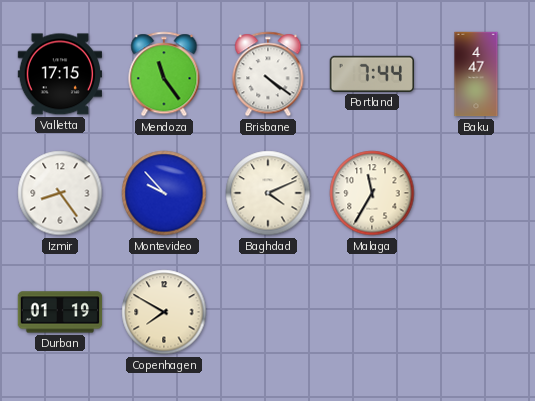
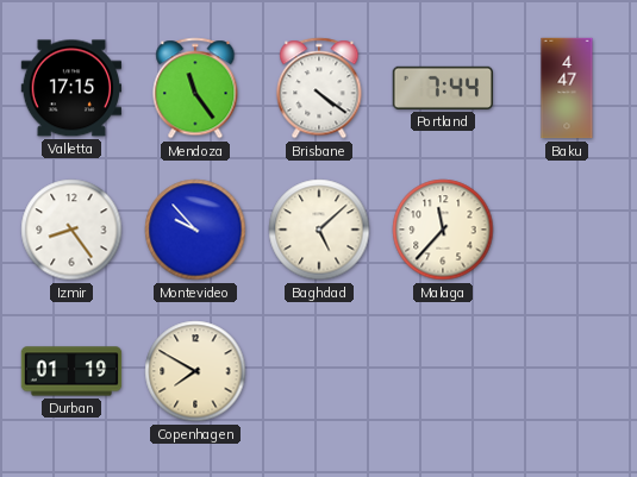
Baghdad: 4:11 -> 5:08 (319, 230)
Malaga: 11:35 -> 11:37 (443, 230)
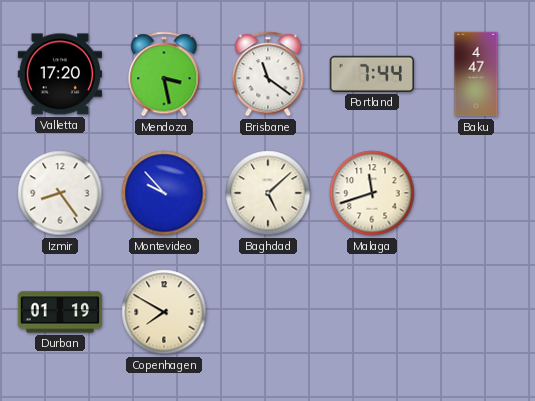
Valletta: 17:15 -> 17:20 (60, 74)
Mendoza: 11:24 -> 3:28 (164, 74)
Brisbane: 4:21 -> 11:21 (268, 74)
Malaga: 11:37 -> 11:42 (372, 193)
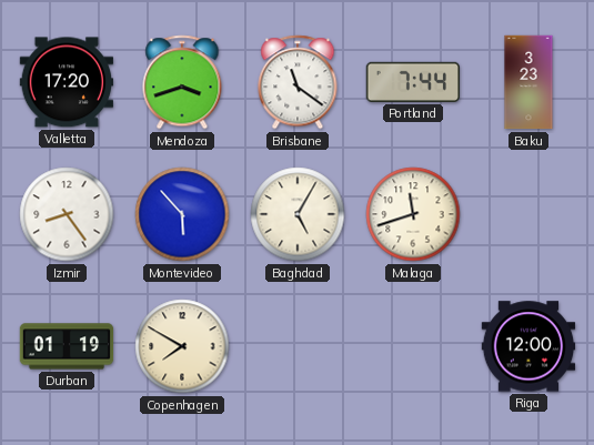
Mendoza: 3:28 -> 3:42 (182, 82)
Baku: 4:47 -> 3:23 (528, 82)
Montevideo: 9:53 -> 5:53 (182, 214)
Baghdad: 5:08 -> 5:05 (298, 214)
Riga: none -> 12:00 (528, 346)
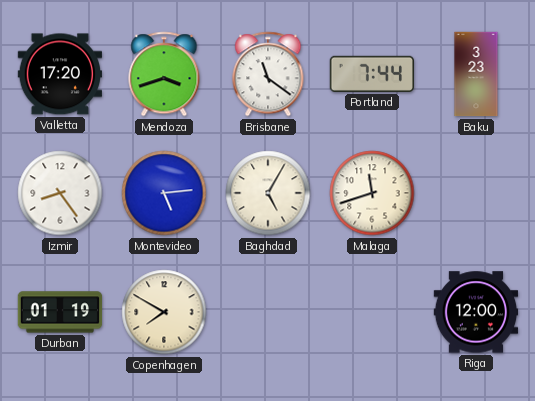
Montevideo: 5:53 -> 5:14 (164, 193)
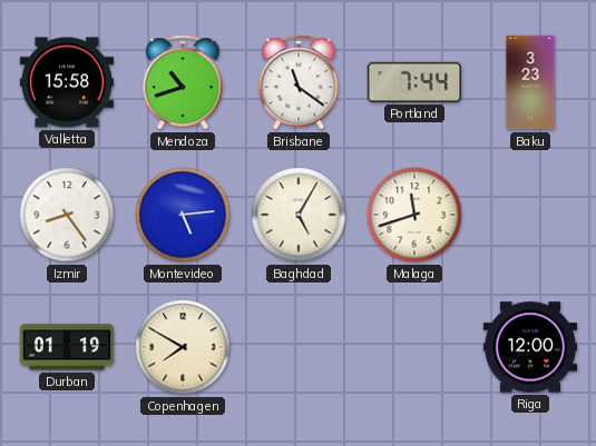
Valletta: 17:20 -> 15:58 (67, 82)
Mendoza: 3:42 -> 10:42 (183, 82)
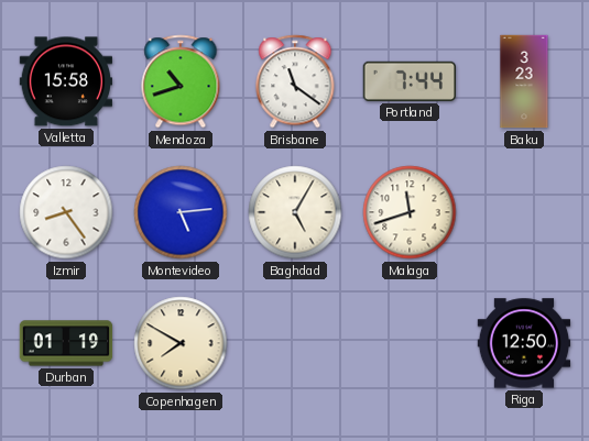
Riga: 12:00 -> 12:50 (524, 343)
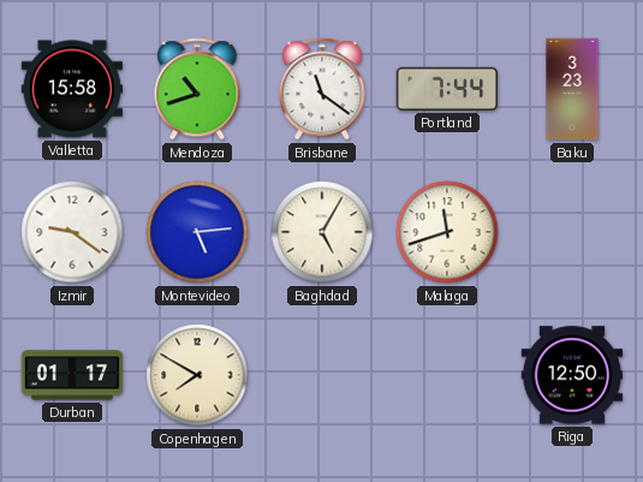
Izmir: 8:24 -> 9:21 (72, 232)
Durban: 01:19 -> 01:17 (72, 375)
